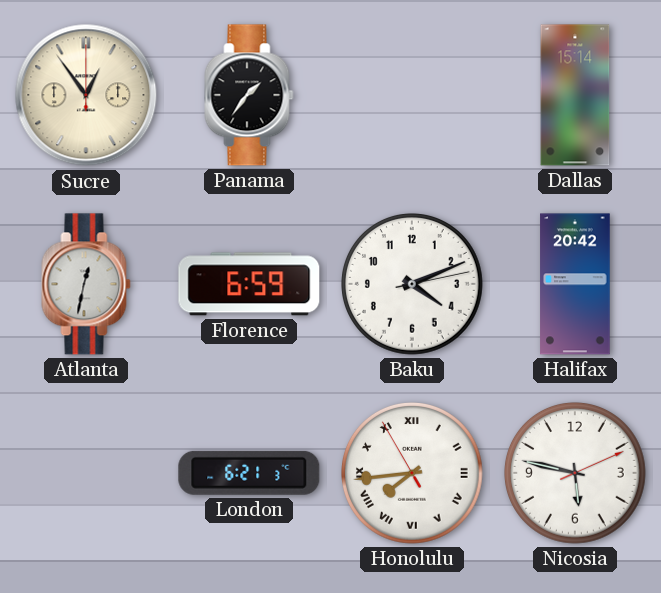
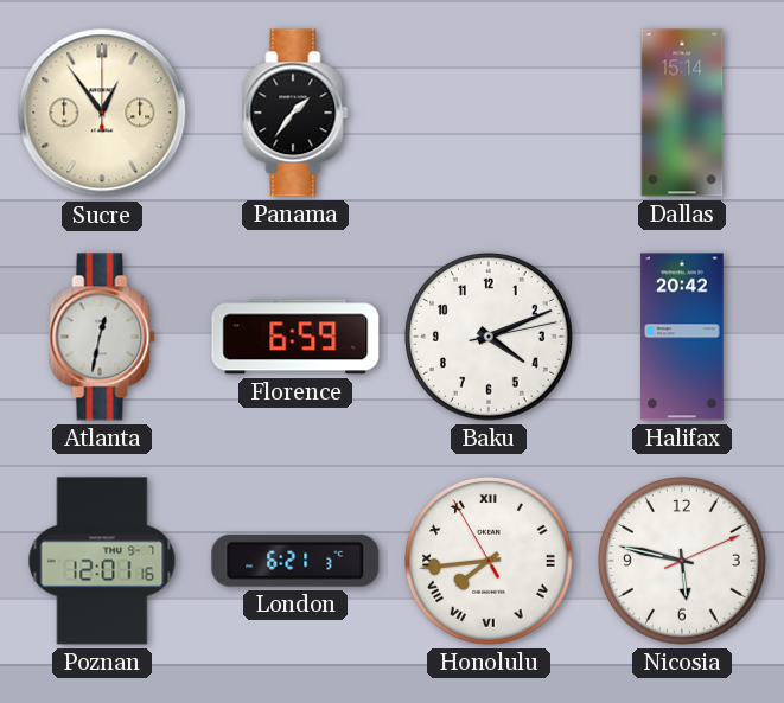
Poznan: none -> 12:01 (102, 561)
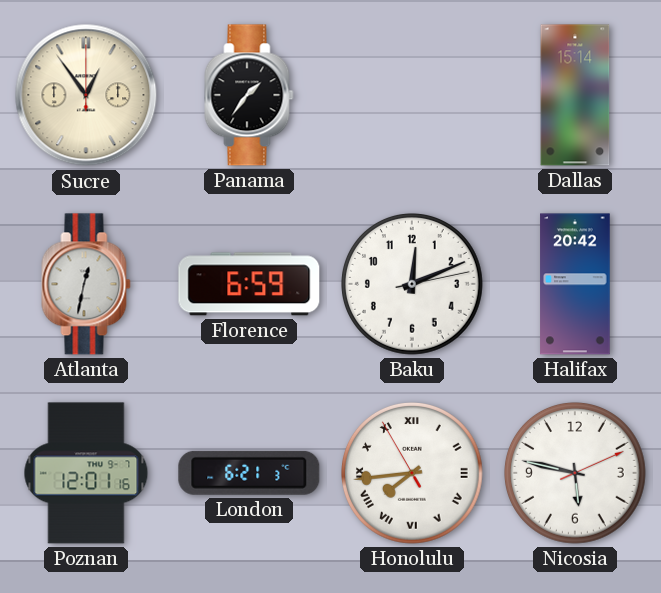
Baku: 4:11 -> 12:11 (413, 285)
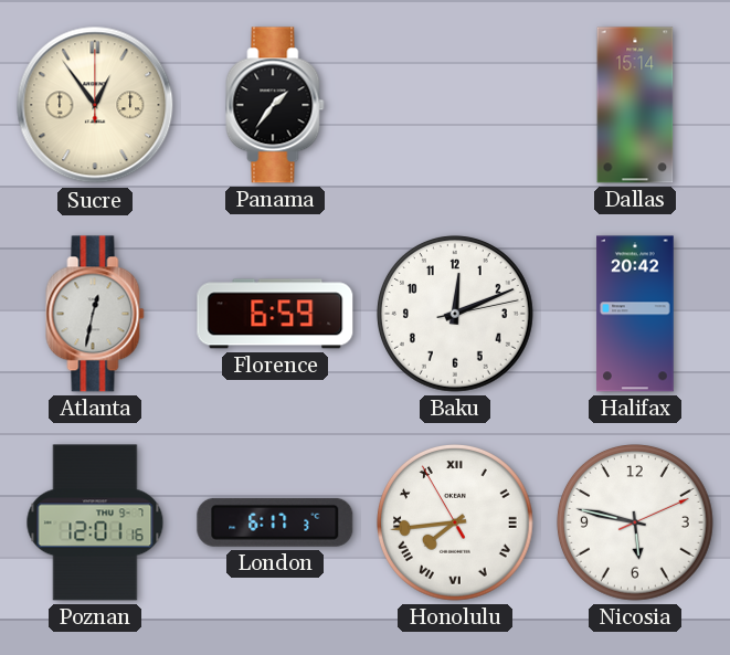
London: 6:21 -> 6:17 (275, 522)
